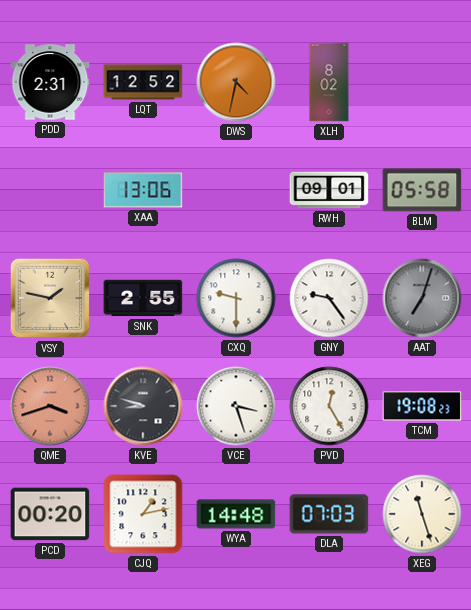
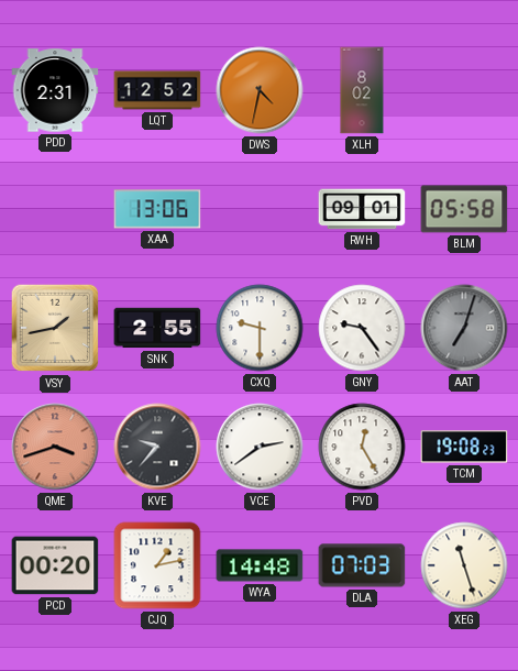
VSY: 1:47 -> 1:43 (55, 328)
KVE: 8:48 -> 9:37 (157, 447)
VCE: 3:27 -> 2:39 (260, 447)
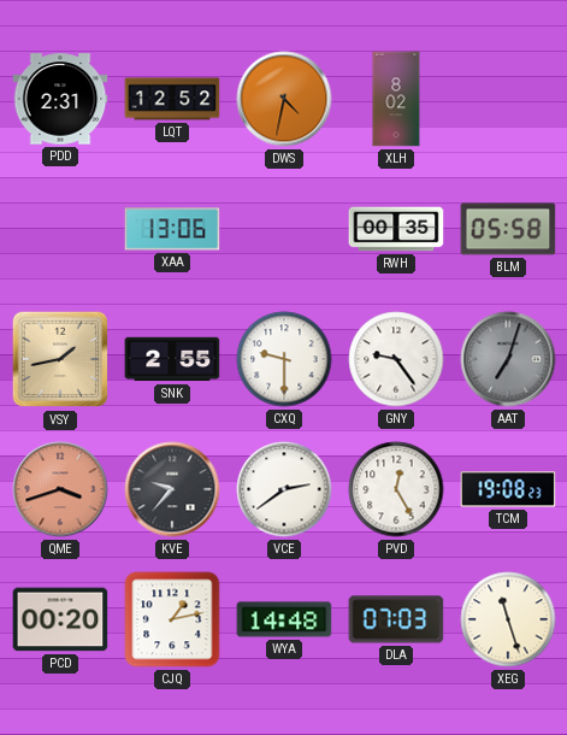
RWH: 09:01 -> 00:35 (396, 229)
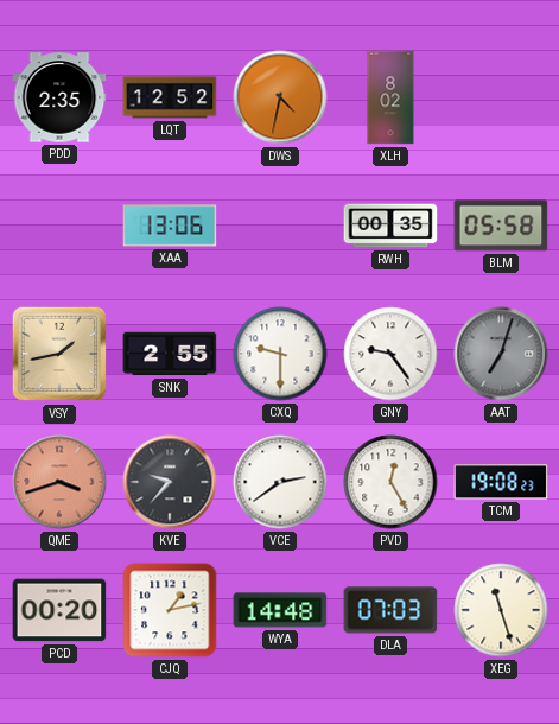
PDD: 2:31 -> 2:35 (59, 97)
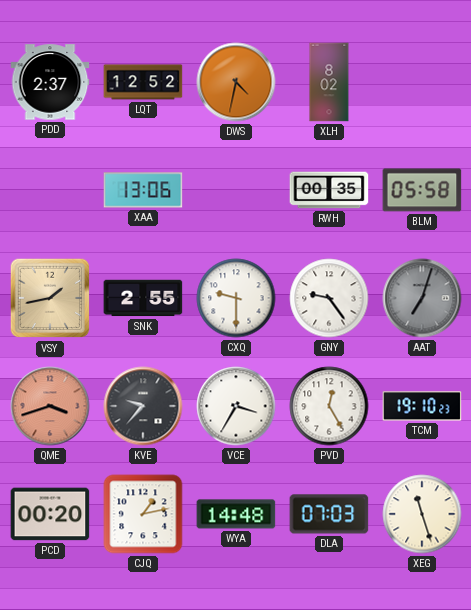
PDD: 2:35 -> 2:37 (50, 82)
VCE: 2:39 -> 3:35 (236, 406)
TCM: 19:08 -> 19:10 (422, 406)
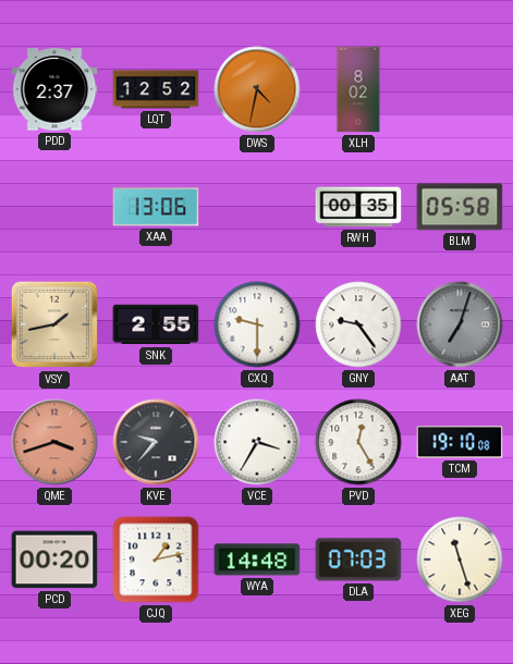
TCM: 19:10:23 -> 19:10:08 (460, 442)
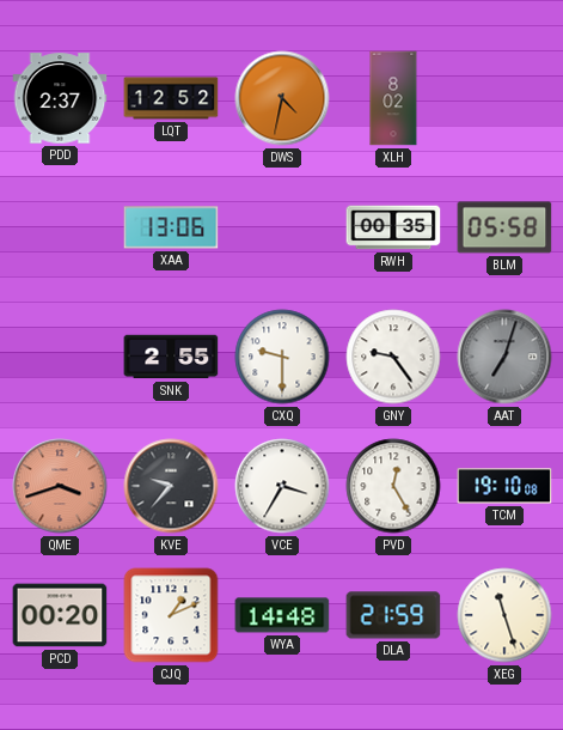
VSY: 1:43 -> none (54, 324)
CJQ: 1:13 -> 1:11 (171, 615)
DLA: 07:03 -> 21:59 (393, 615)
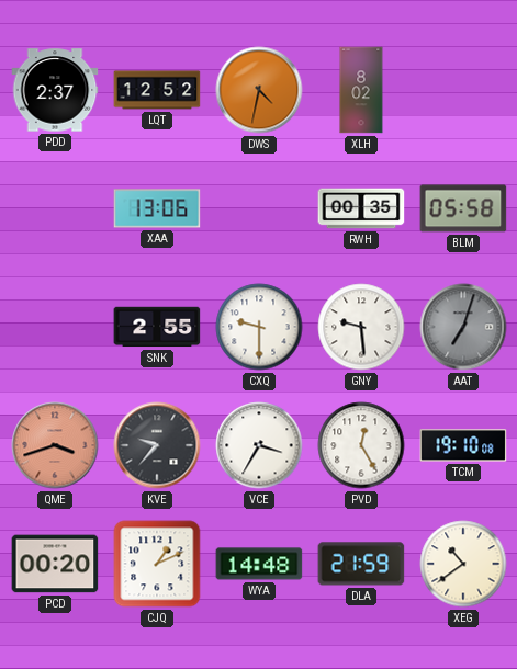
GNY: 9:24 -> 9:29 (361, 327)
XEG: 11:27 -> 10:39 (463, 564)
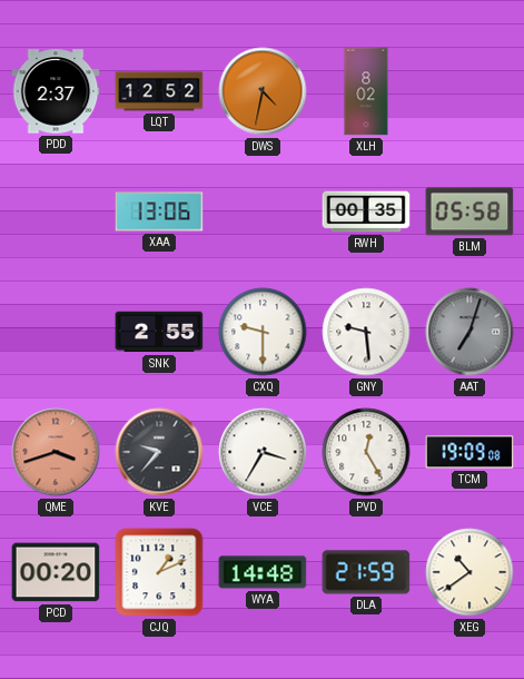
TCM: 19:10 -> 19:09 (469, 452)
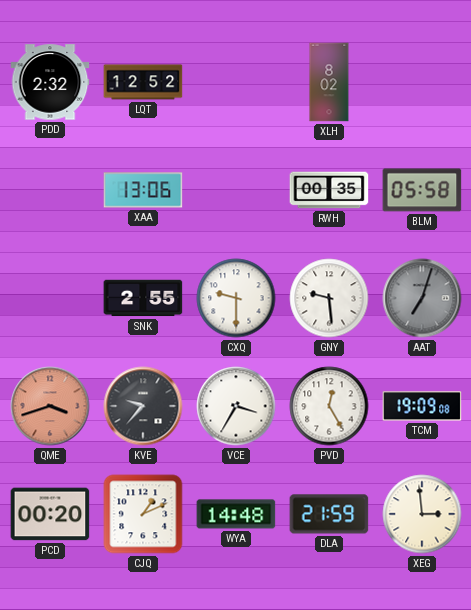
PDD: 2:37 -> 2:32 (50, 82)
DWS: 4:32 -> none (263, 91)
XEG: 10:39 -> 2:59 (422, 514)
